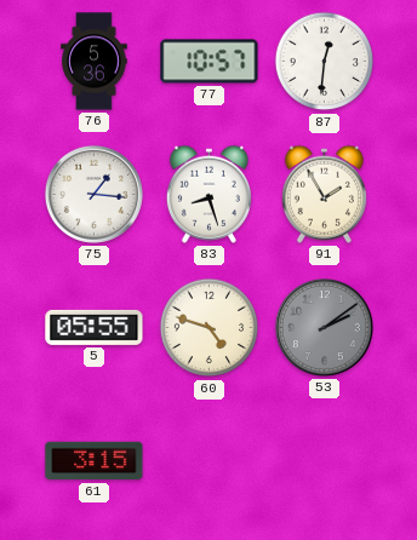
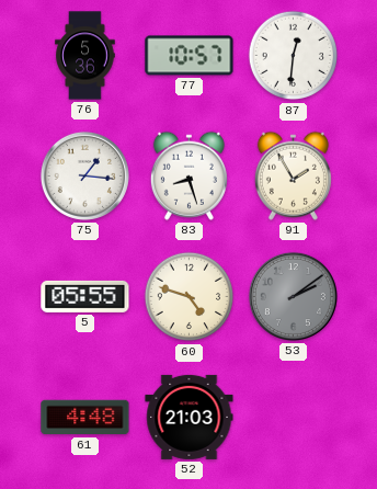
61: 3:15 -> 4:48 (85, 418)
52: none -> 21:03 (190, 417)
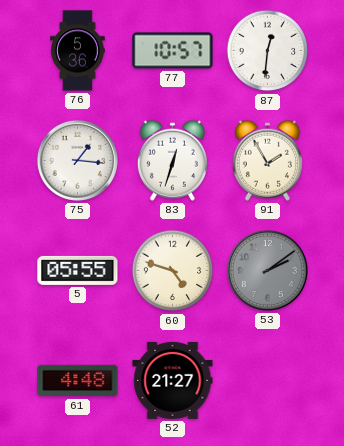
83: 8:27 -> 12:33 (172, 160)
52: 21:03 -> 21:27 (173, 380)
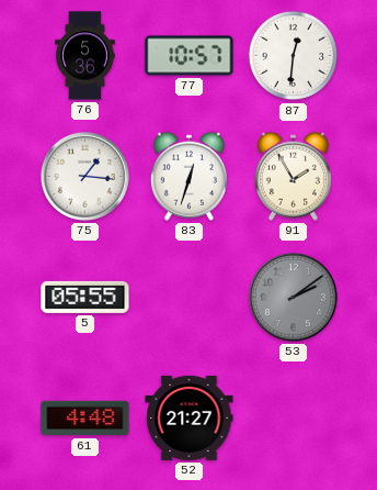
60: 4:48 -> none (173, 271)
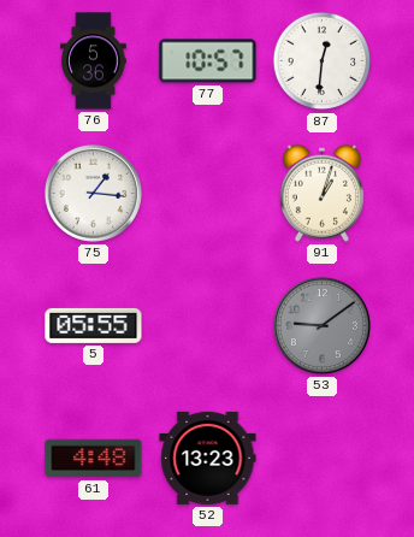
83: 12:33 -> none (188, 176)
91: 1:55 -> 1:03 (321, 193)
53: 2:09 -> 9:09 (321, 325)
52: 21:27 -> 13:23 (208, 458)
